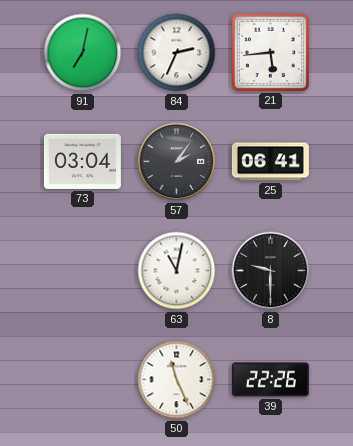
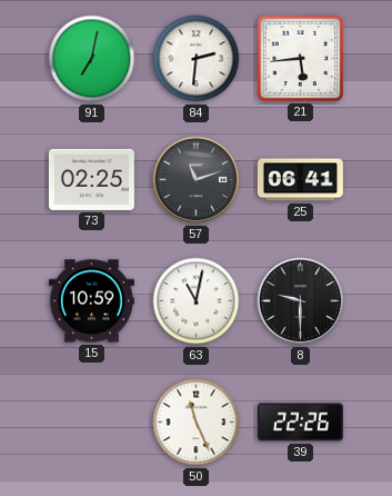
84: 2:34 -> 2:31 (197, 59)
73: 03:04 -> 02:25 (91, 179)
57: 2:06 -> 11:12 (197, 180)
15: none -> 10:59 (91, 301)
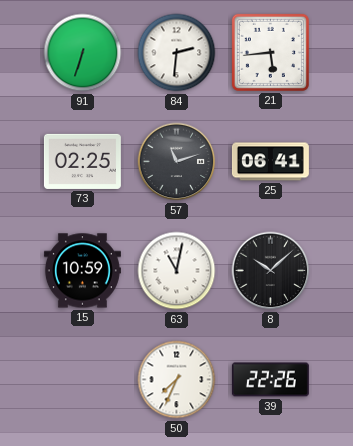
91: 7:02 -> 6:33 (83, 53)
8: 9:30 -> 10:08 (271, 271)
50: 11:26 -> 7:34 (177, 380)
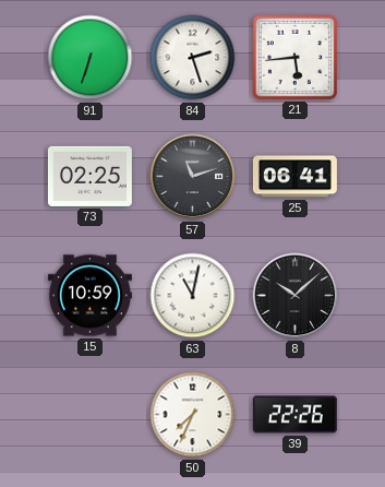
84: 2:31 -> 2:27 (193, 58)
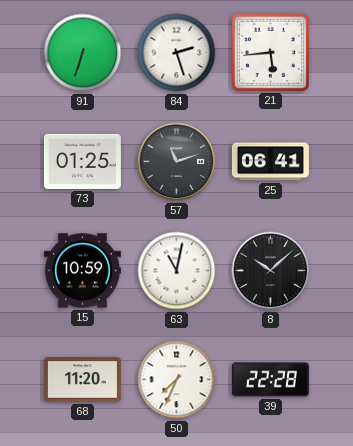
73: 02:25 -> 01:25 (82, 161)
68: none -> 11:20 (82, 380)
39: 22:26 -> 22:28 (270, 380)
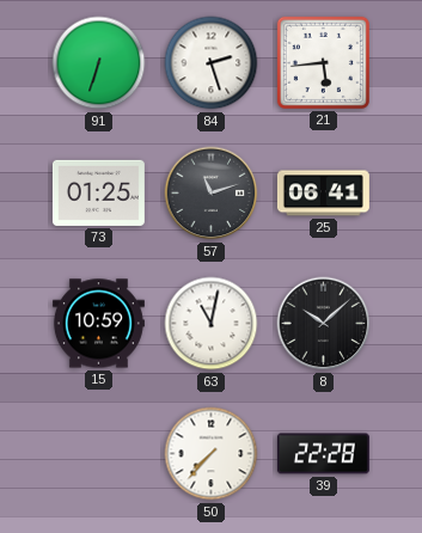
68: 11:20 -> none (82, 380)
50: 7:34 -> 7:37 (212, 454)
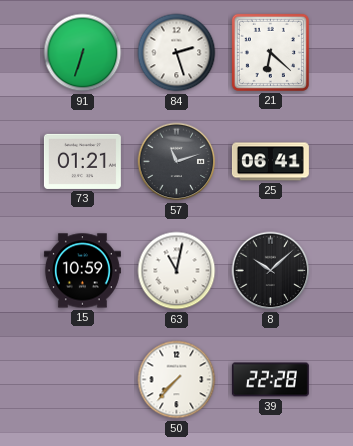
21: 5:44 -> 6:22 (270, 52)
73: 01:25 -> 01:21 (82, 161)
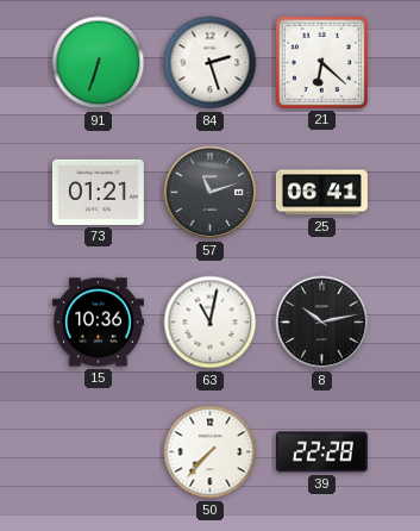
15: 10:59 -> 10:36 (98, 323)
8: 10:08 -> 10:13 (322, 323)
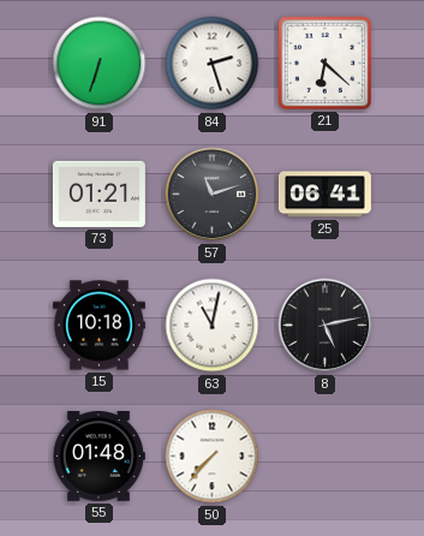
15: 10:36 -> 10:18 (98, 326)
8: 10:13 -> 5:13 (326, 326)
55: none -> 01:48 (98, 457)
39: 22:28 -> none (321, 452)
